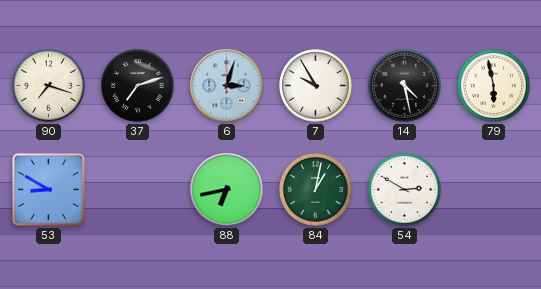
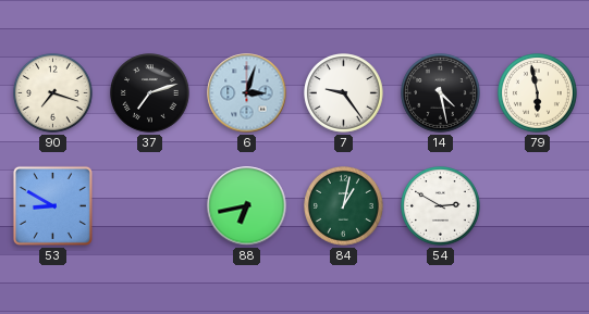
7: 9:55 -> 9:24 (344, 93)
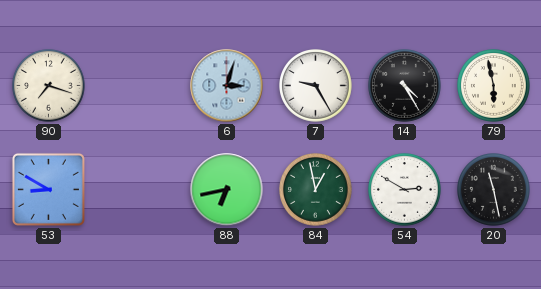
37: 7:12 -> none (150, 93)
7: 9:24 -> 9:25 (316, 86)
14: 4:28 -> 4:25 (405, 86)
84: 1:02 -> 12:58 (316, 190)
20: none -> 11:28 (494, 190)
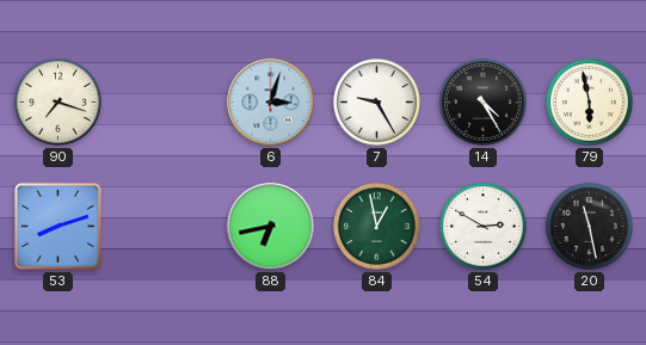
53: 8:50 -> 8:12 (57, 226)
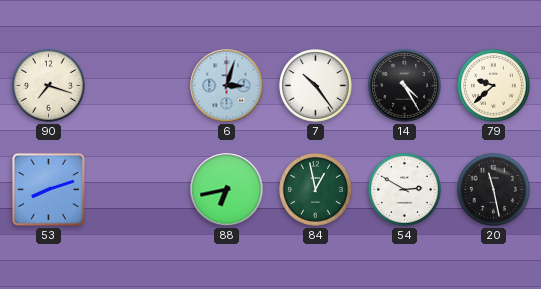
7: 9:25 -> 10:24 (316, 86)
79: 5:58 -> 9:38 (494, 86)
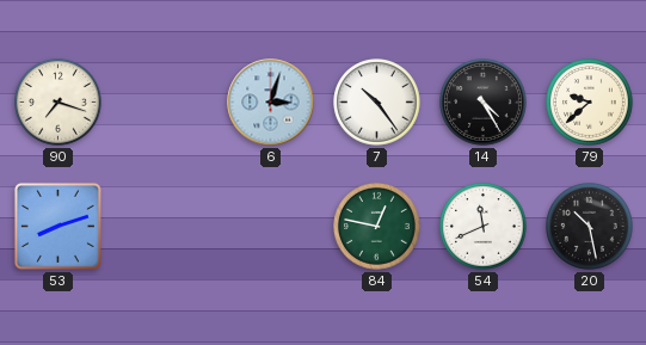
88: 6:43 -> none (227, 190)
84: 12:58 -> 12:47 (377, 227)
54: 2:50 -> 11:41 (484, 227)
20: 11:28 -> 10:28 (590, 227)
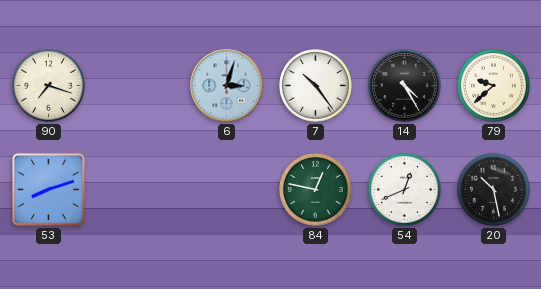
54: 11:41 -> 12:41 (405, 190)
